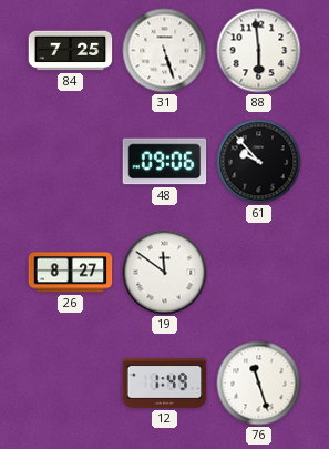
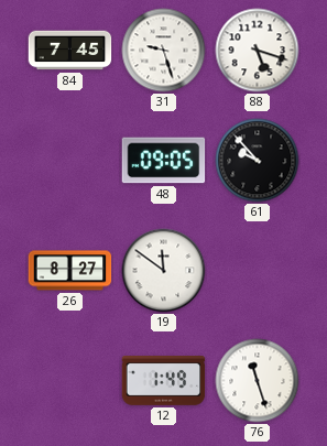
84: 7:25 -> 7:45 (70, 51)
31: 5:27 -> 9:27 (164, 51)
88: 5:59 -> 5:18 (258, 51)
48: 09:06 -> 09:05 (164, 161)
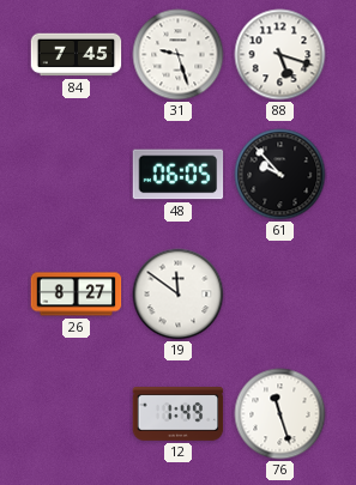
48: 09:05 -> 06:05 (179, 175)
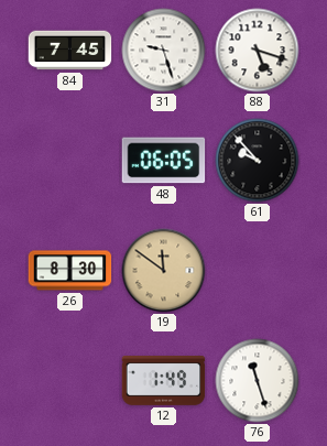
26: 8:27 -> 8:30 (70, 271)
19 dial: white -> champagne (164, 271)
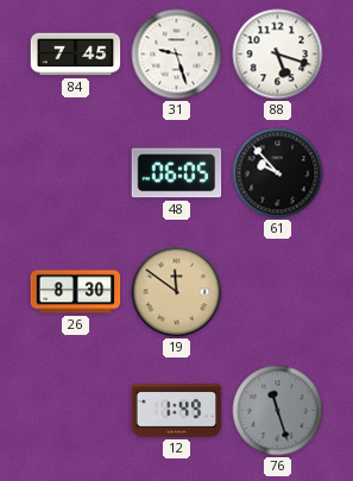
76 dial: white -> grey (278, 411)
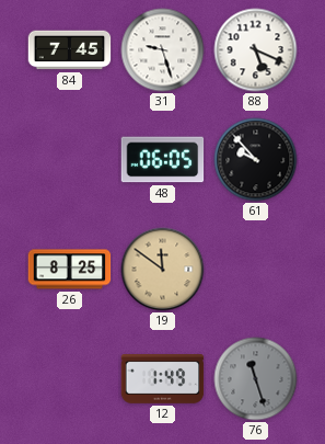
88: 5:18 -> 5:19 (256, 50)
26: 8:30 -> 8:25 (70, 270)
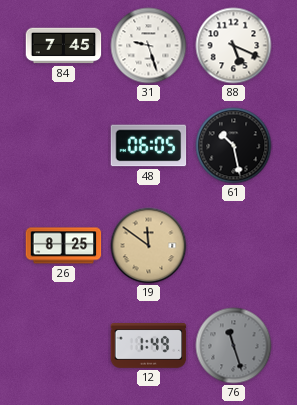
61: 9:53 -> 10:28 (234, 146)
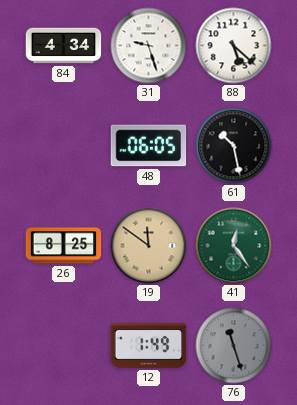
84: 7:45 -> 4:34 (64, 46)
88: 5:19 -> 5:22 (234, 46)
41: none -> 12:24 (234, 246)
